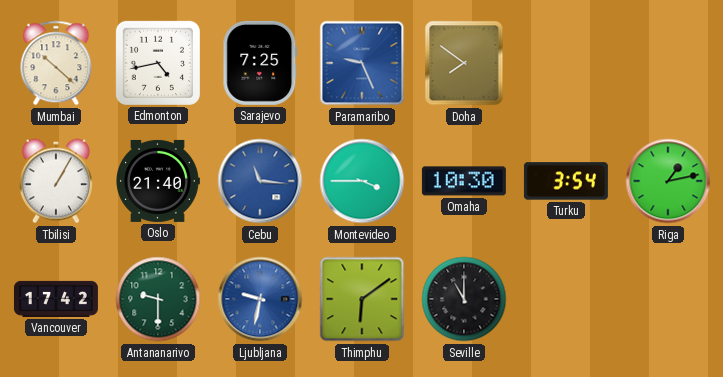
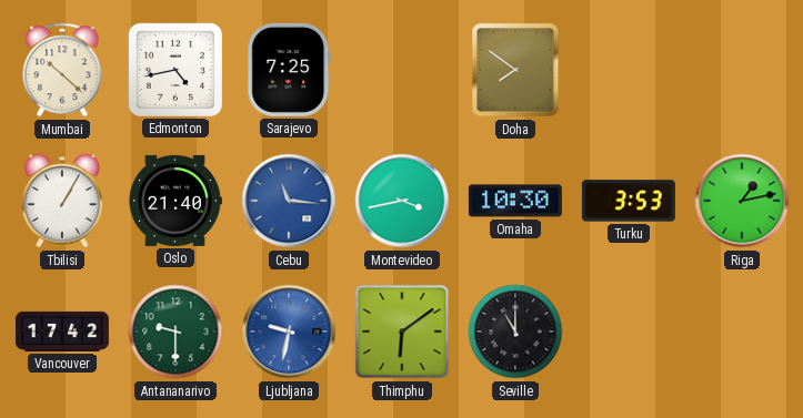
Paramaribo: 9:26 -> none (362, 63)
Montevideo: 3:45 -> 3:43 (402, 201)
Turku: 3:54 -> 3:53 (629, 201)
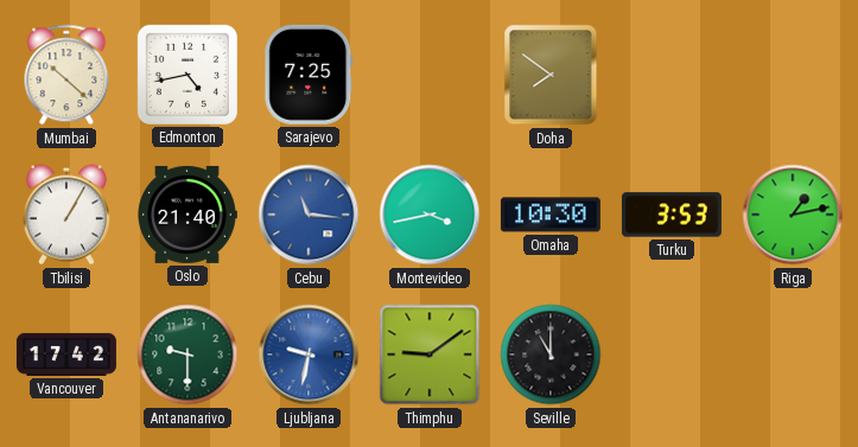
Thimphu: 6:09 -> 9:09 (430, 355)
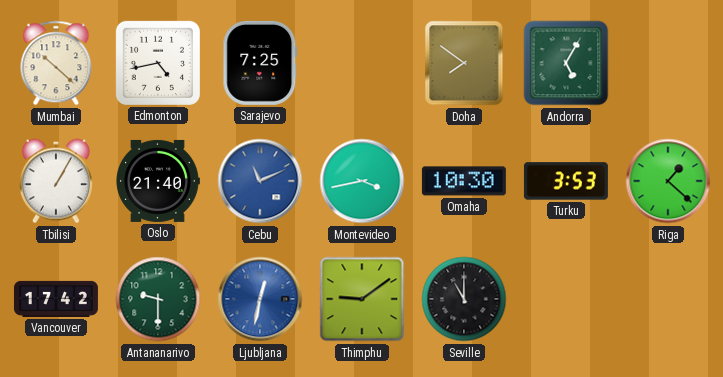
Andorra: none -> 5:05 (566, 63)
Cebu: 11:16 -> 11:11 (260, 181)
Riga: 1:13 -> 1:22 (668, 181)
Ljubljana: 9:32 -> 12:32 (260, 299)
